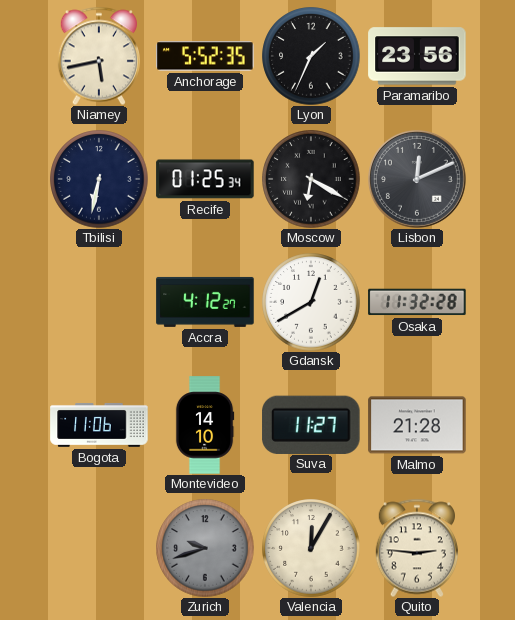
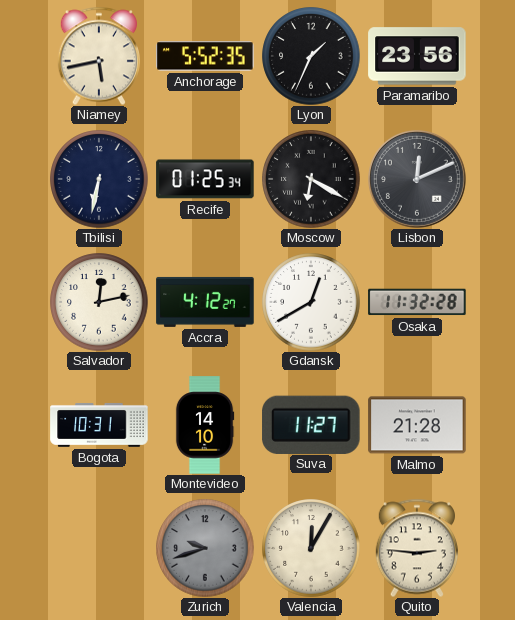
Salvador: none -> 12:13 (99, 302)
Bogota: 11:06 -> 10:31 (99, 425)
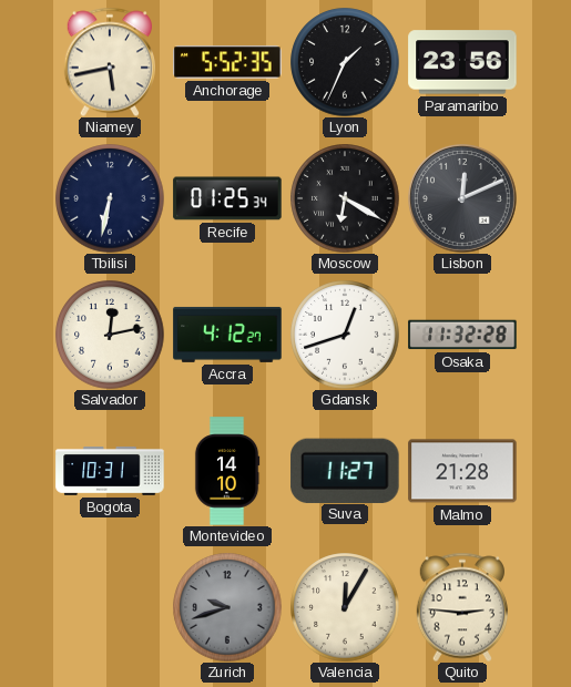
Gdansk: 12:40 -> 12:42 (345, 335)
